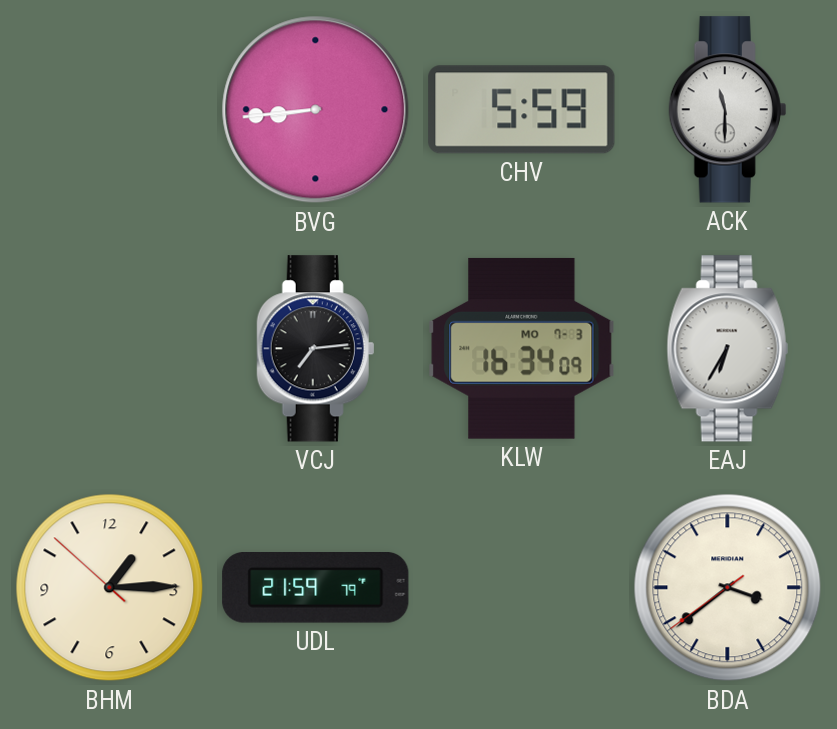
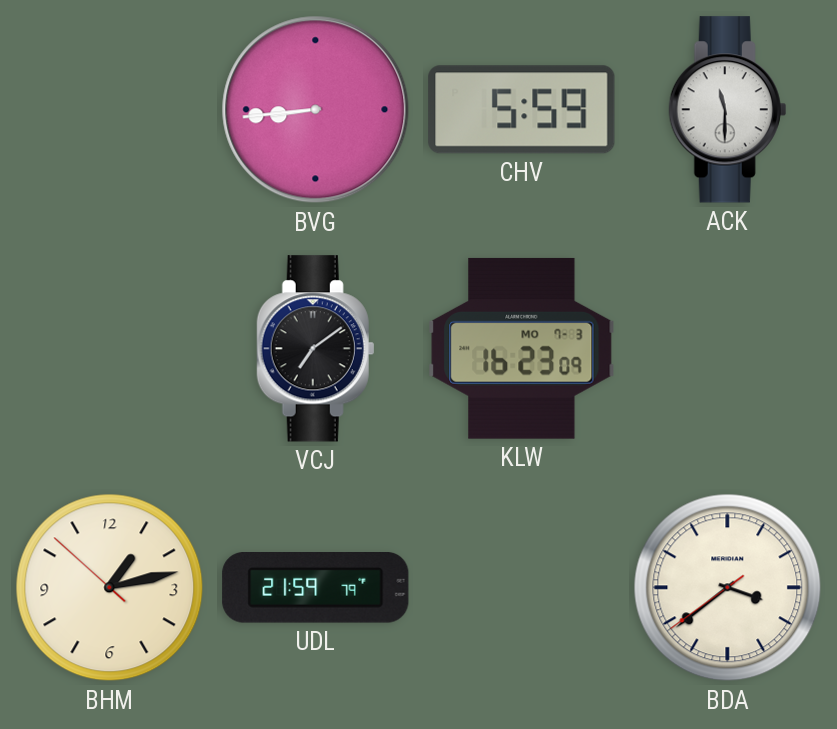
VCJ: 7:14 -> 7:09 (316, 349)
KLW: 16:34 -> 16:23 (522, 348)
EAJ: 6:35 -> none (728, 349)
BHM: 1:14 -> 1:12 (110, 588)
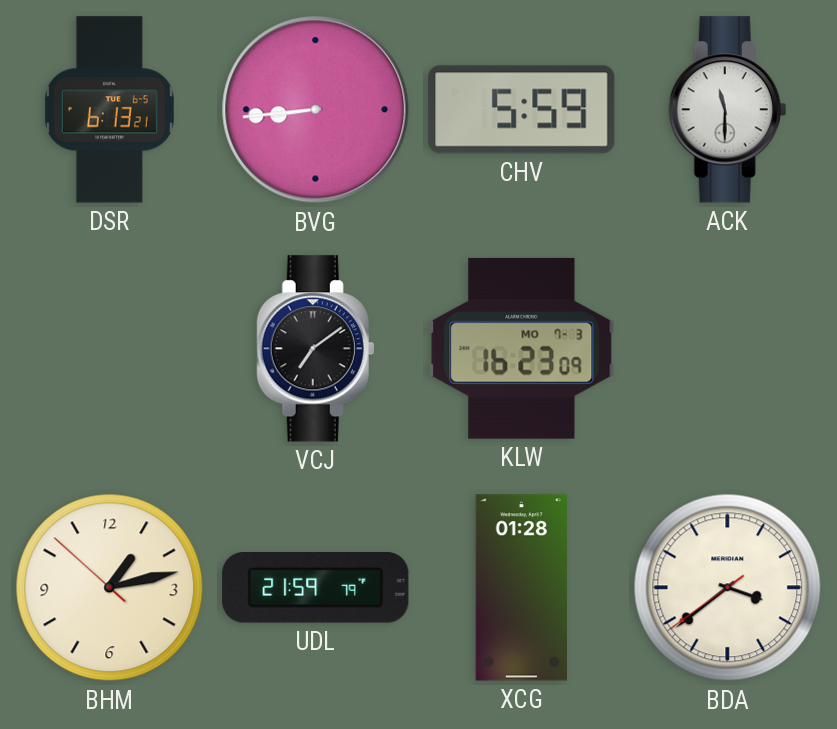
DSR: none -> 6:13 (109, 110)
XCG: none -> 01:28 (521, 588)
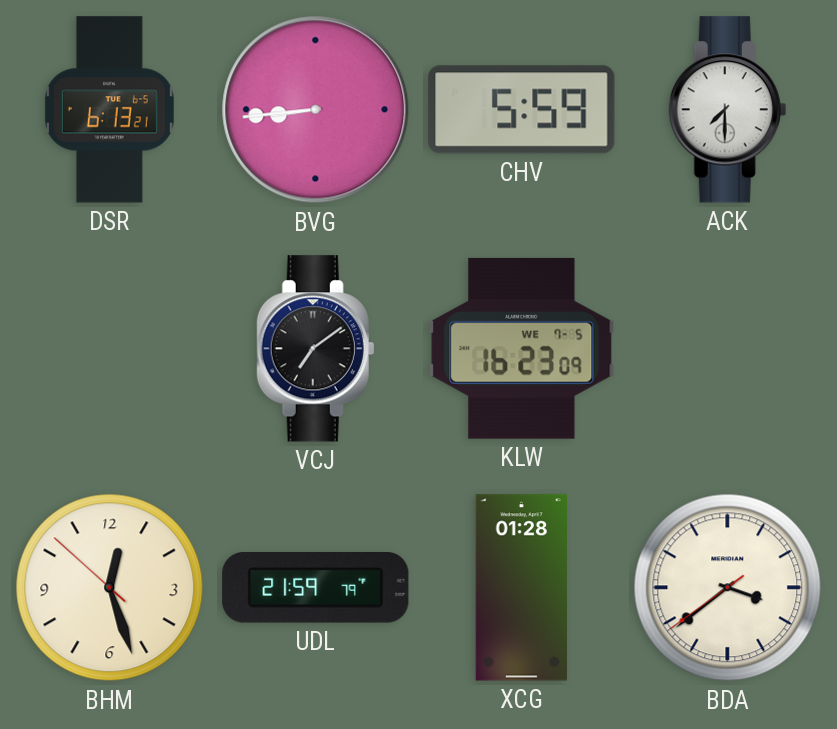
ACK: 11:30 -> 7:30 (728, 110)
KLW date: MO 7-3 -> WE 7-5 (522, 348)
BHM: 1:12 -> 12:26 (110, 588)
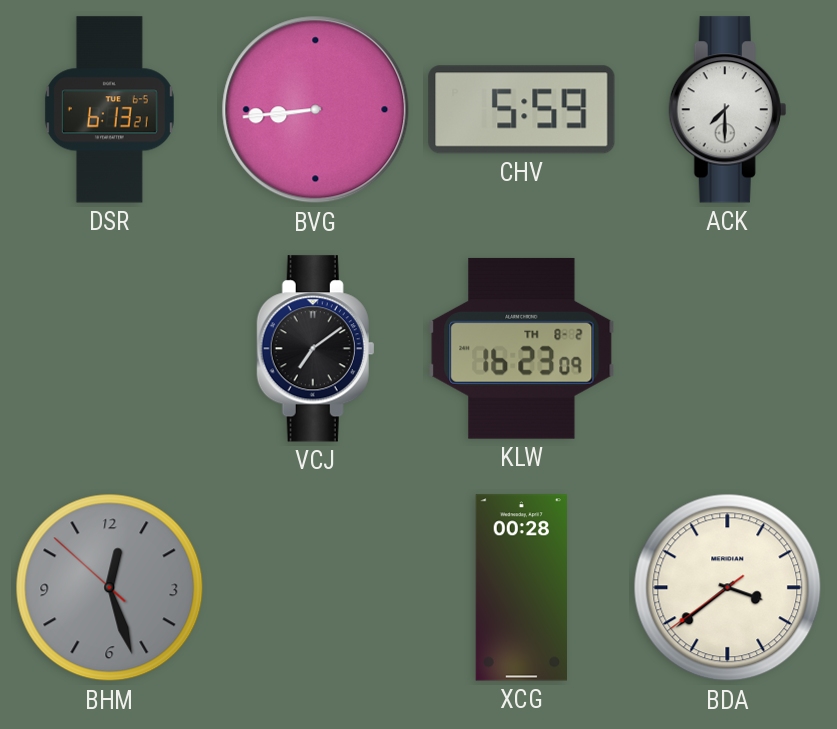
KLW date: WE 7-5 -> TH 8-2 (522, 348)
BHM dial: cream -> grey (110, 588)
UDL: 21:59 -> none (316, 588)
XCG: 01:28 -> 00:28 (521, 588)
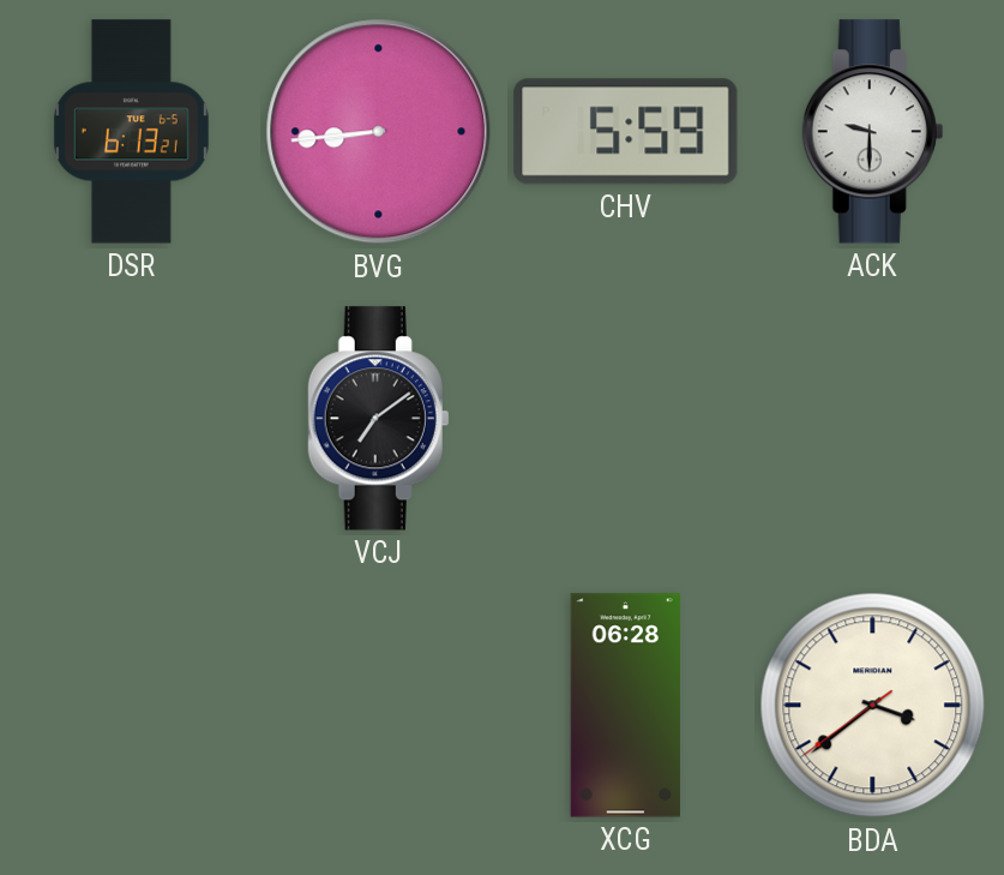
ACK: 7:30 -> 9:30 (873, 132)
KLW: 16:23 -> none (522, 348)
BHM: 12:26 -> none (110, 588)
XCG: 00:28 -> 06:28 (625, 706)
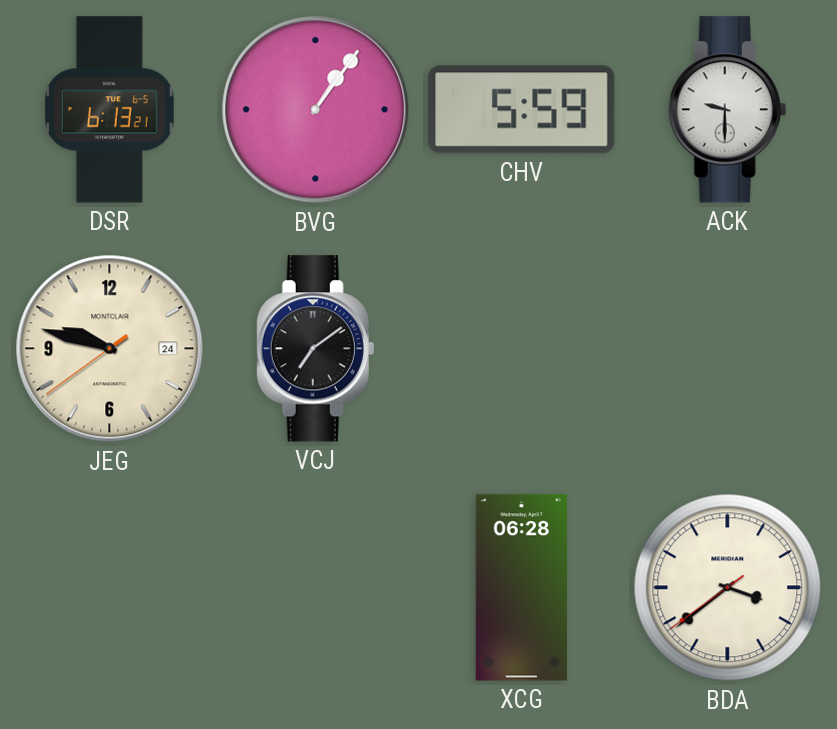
BVG: 8:44 -> 1:06 (316, 110)
JEG: none -> 9:47 (110, 349)
